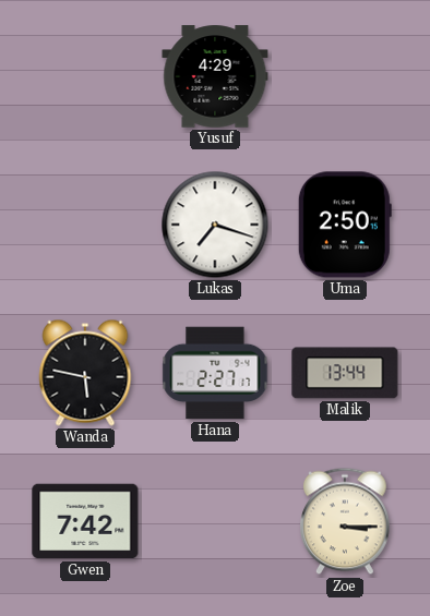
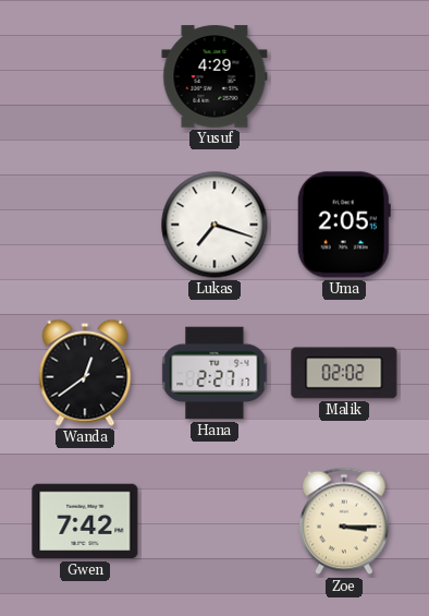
Uma: 2:50 -> 2:05 (344, 225)
Wanda: 5:47 -> 12:39 (85, 373)
Malik: 13:44 -> 02:02 (344, 373)
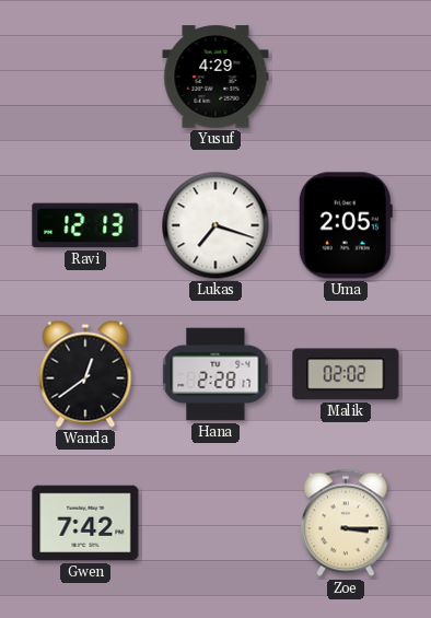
Ravi: none -> 12:13 (85, 225)
Hana: 2:27 -> 2:28 (215, 374)
